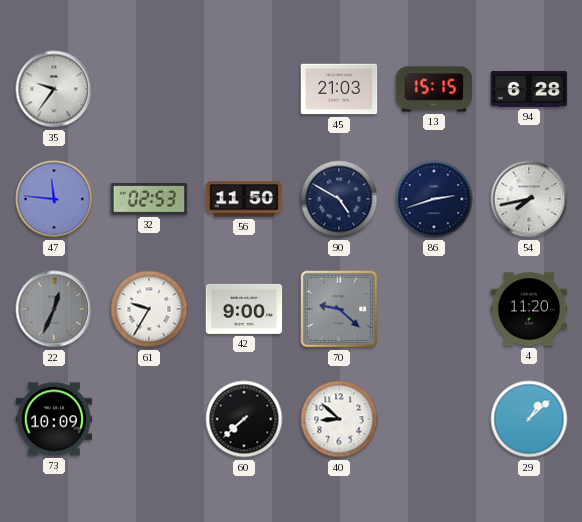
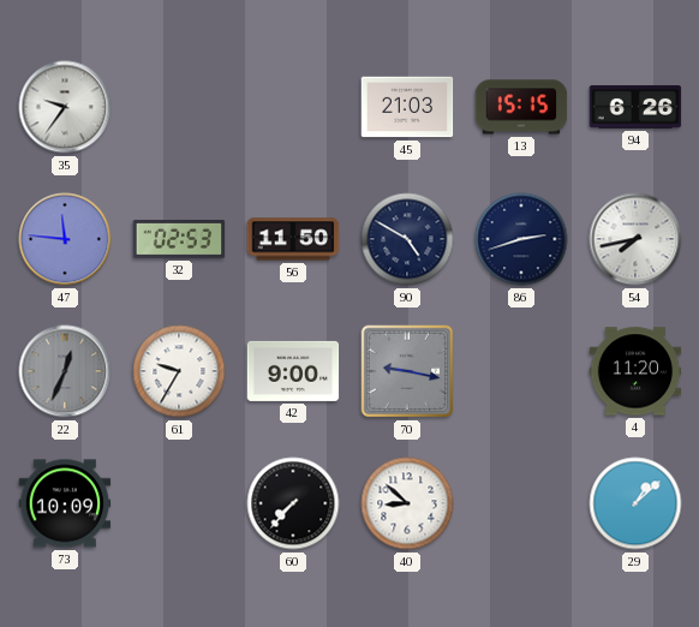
94: 6:28 -> 6:26 (635, 107)
70: 9:22 -> 9:17 (407, 371)
60: 7:38 -> 7:37 (293, 503)
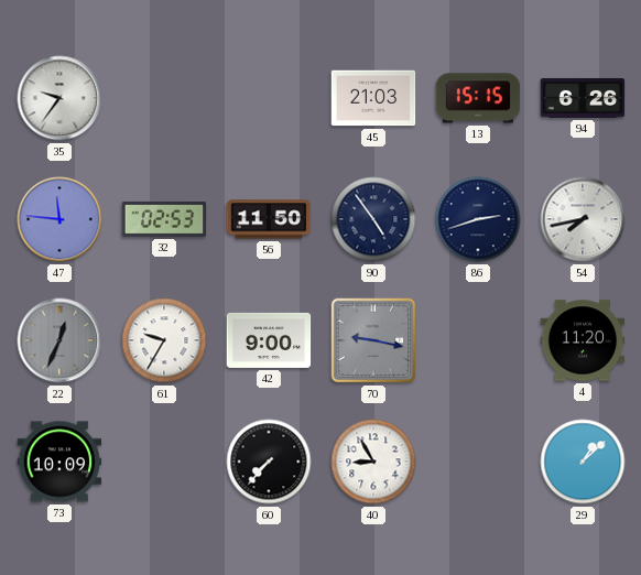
90: 4:50 -> 4:54 (373, 219)
40: 8:52 -> 8:55 (373, 462)
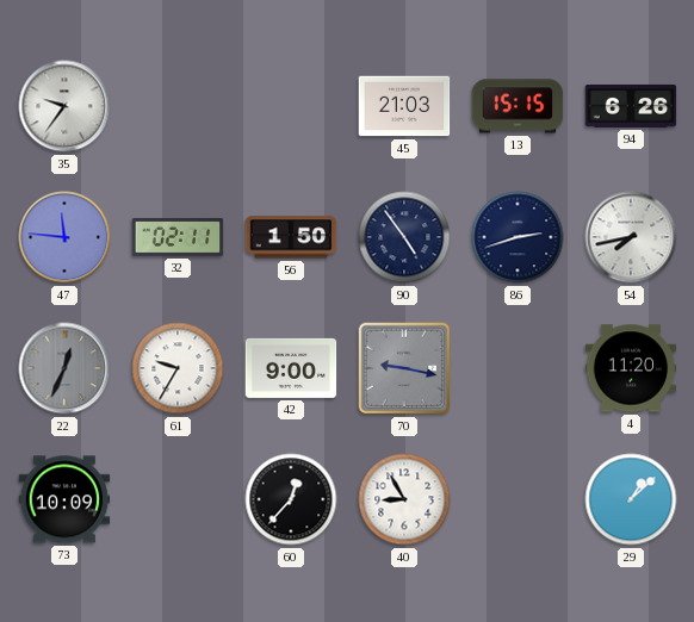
32: 02:53 -> 02:11 (178, 238)
56: 11:50 -> 1:50 (291, 237)
60: 7:37 -> 12:37 (291, 499)
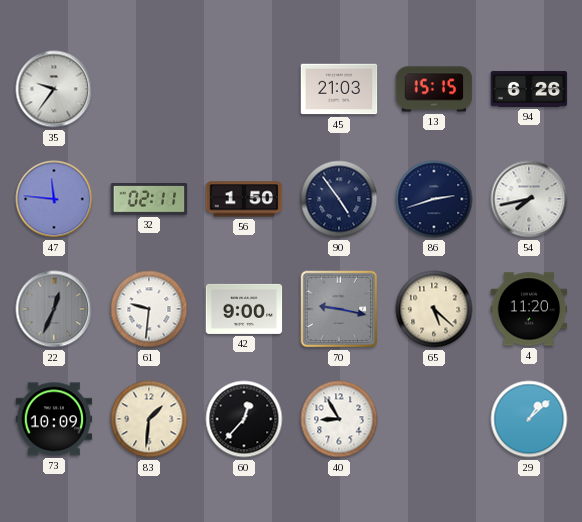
61: 9:35 -> 9:31 (149, 309)
65: none -> 5:22 (434, 309)
83: none -> 1:31 (149, 419)
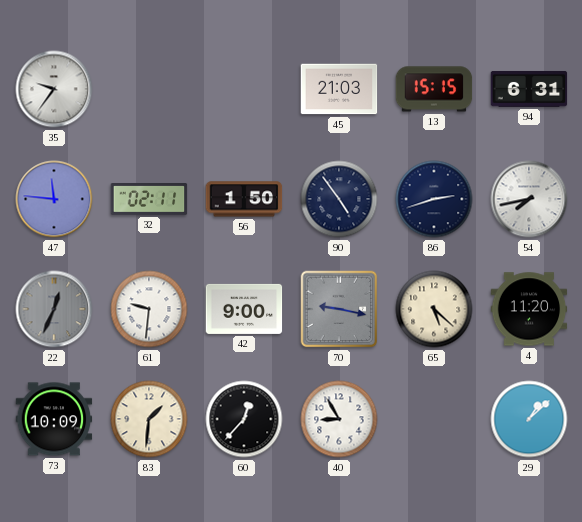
94: 6:26 -> 6:31 (529, 89)
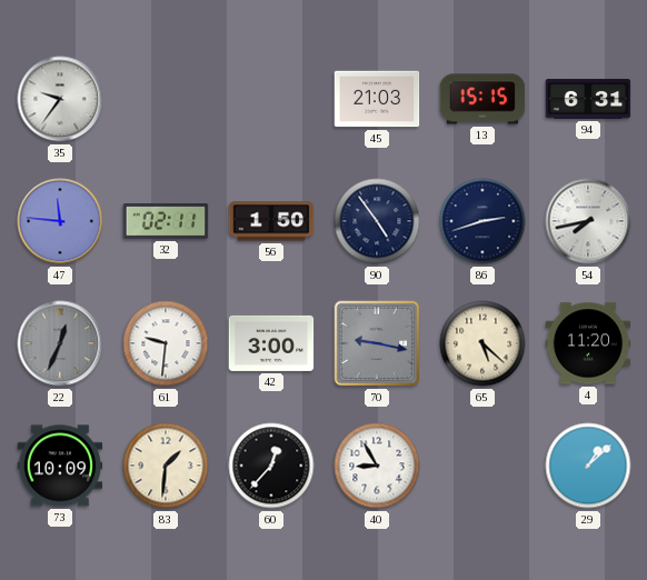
42: 9:00 -> 3:00 (271, 343)
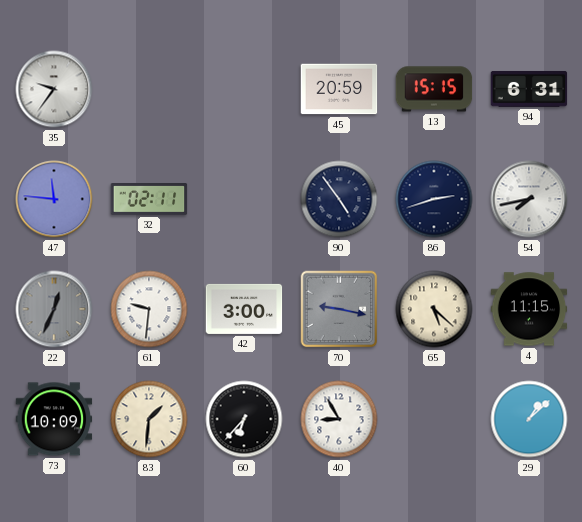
45: 21:03 -> 20:59 (339, 89)
56: 1:50 -> none (271, 221)
4: 11:20 -> 11:15 (529, 309)
60: 12:37 -> 6:37 (244, 419)
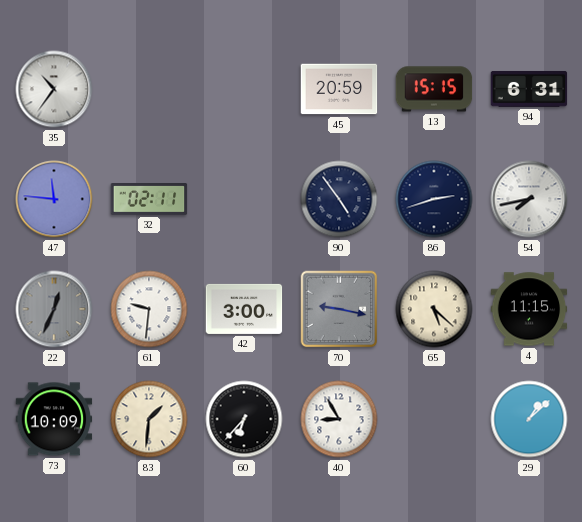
35: 9:36 -> 10:36 (54, 89)
